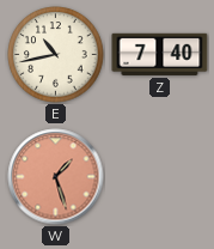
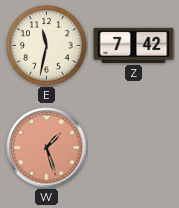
E: 10:43 -> 11:32 (47, 46)
Z: 7:40 -> 7:42 (134, 45)
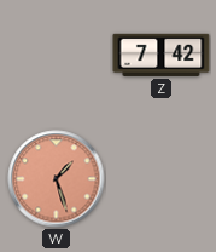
E: 11:32 -> none (47, 46)
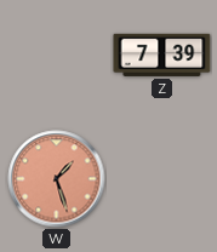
Z: 7:42 -> 7:39 (162, 55)
